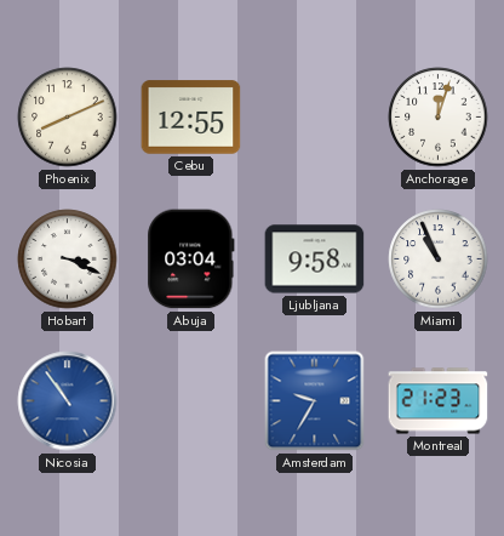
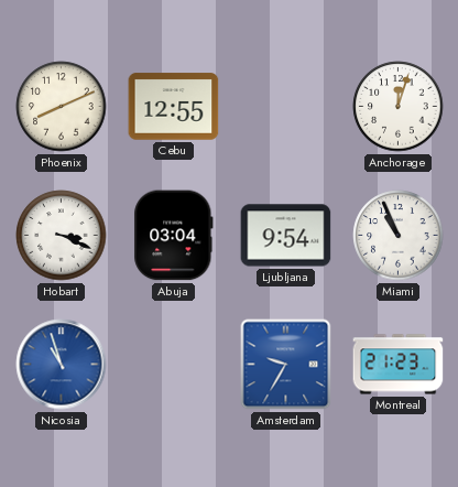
Ljubljana: 9:58 -> 9:54 (286, 236)
Nicosia: 10:54 -> 10:57 (62, 365)
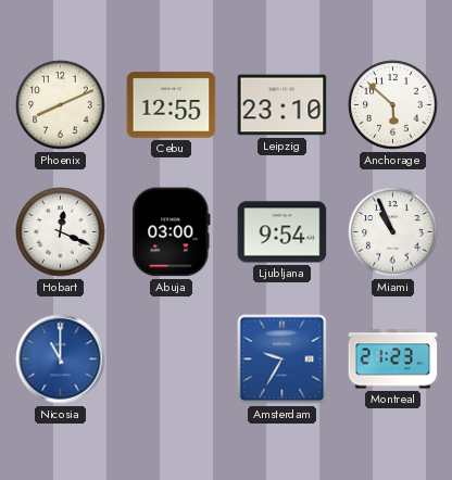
Leipzig: none -> 23:10 (282, 105)
Anchorage: 12:03 -> 5:52 (393, 105)
Hobart: 3:19 -> 12:19 (61, 232)
Abuja: 03:04 -> 03:00 (172, 232)
Nicosia: 10:57 -> 11:00 (61, 359)
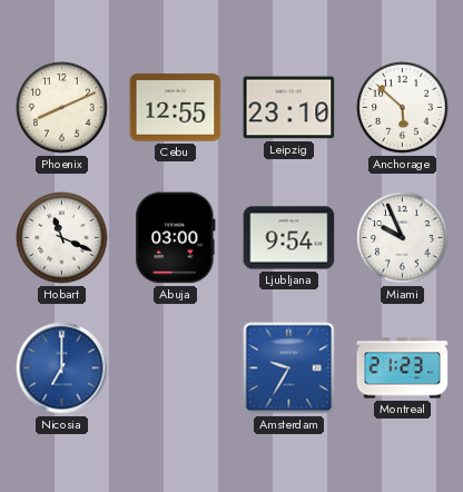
Hobart: 12:19 -> 11:19 (62, 238)
Miami: 10:56 -> 9:56 (403, 238)
Nicosia: 11:00 -> 7:00 (62, 368)
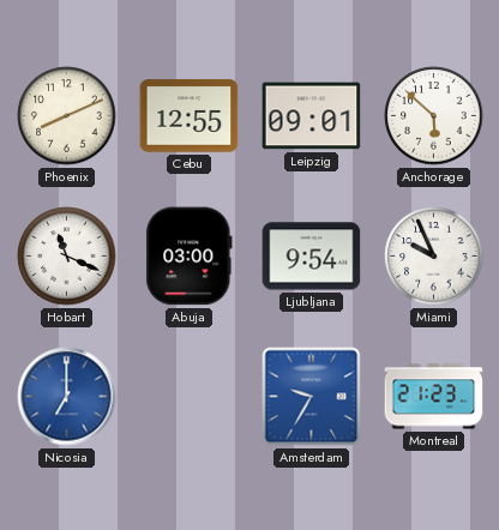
Leipzig: 23:10 -> 09:01 (312, 116)
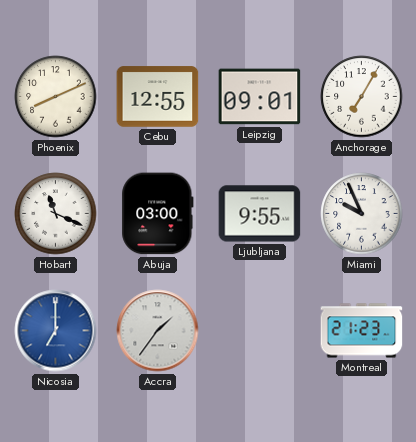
Anchorage: 5:52 -> 7:05 (362, 97)
Ljubljana: 9:54 -> 9:55 (260, 214)
Accra: none -> 1:36 (158, 331)
Amsterdam: 9:35 -> none (312, 397)
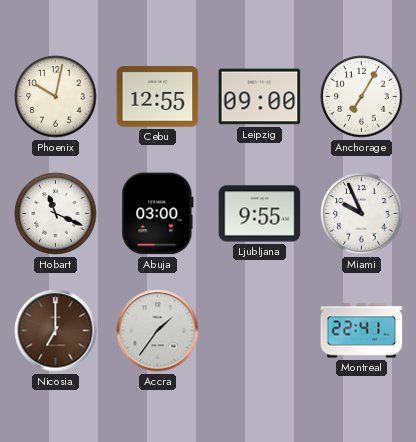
Phoenix: 8:11 -> 10:02 (56, 97)
Leipzig: 09:01 -> 09:00 (260, 97)
Nicosia dial: blue -> brown (56, 331)
Montreal: 21:23 -> 22:41 (362, 331)
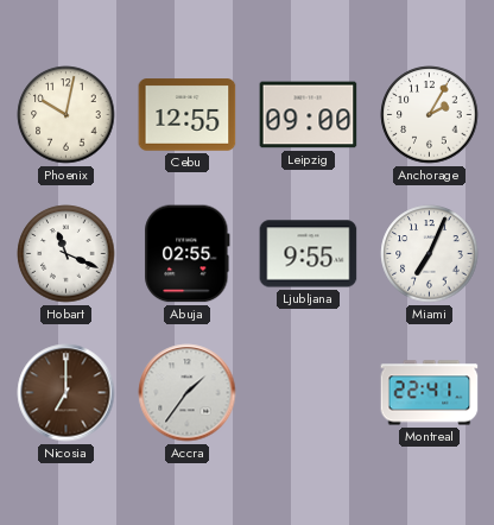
Anchorage: 7:05 -> 2:05 (430, 115)
Abuja: 03:00 -> 02:55 (188, 254)
Miami: 9:56 -> 7:04 (430, 254)
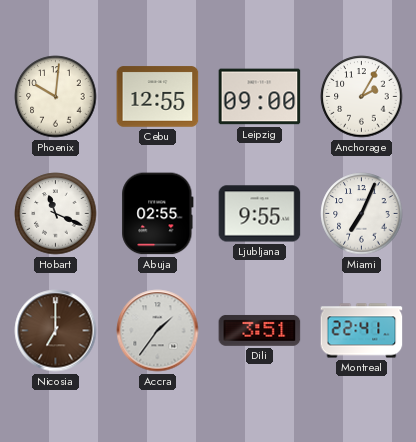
Phoenix: 10:02 -> 10:01 (56, 97)
Dili: none -> 3:51 (260, 330)
